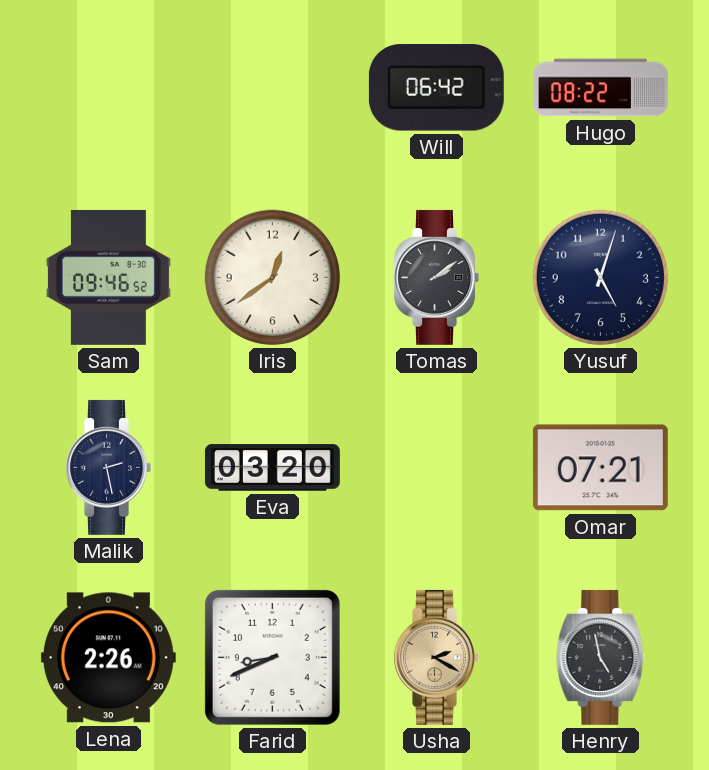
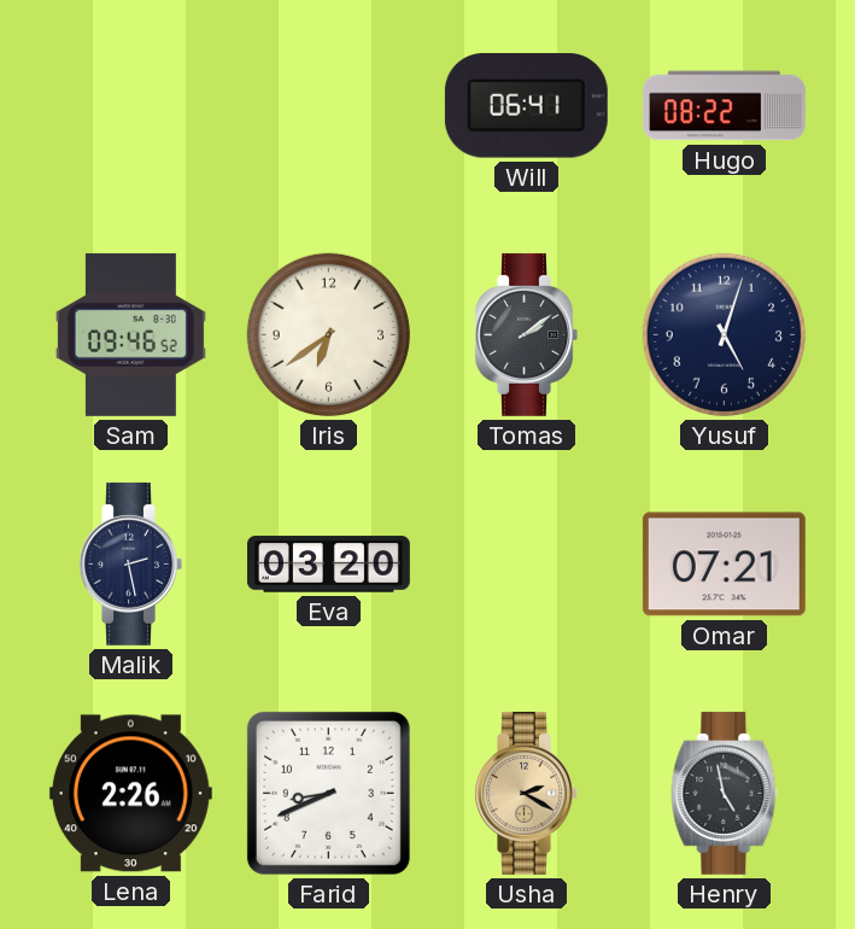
Will: 06:42 -> 06:41 (526, 106)
Iris: 12:39 -> 6:39 (328, 334)
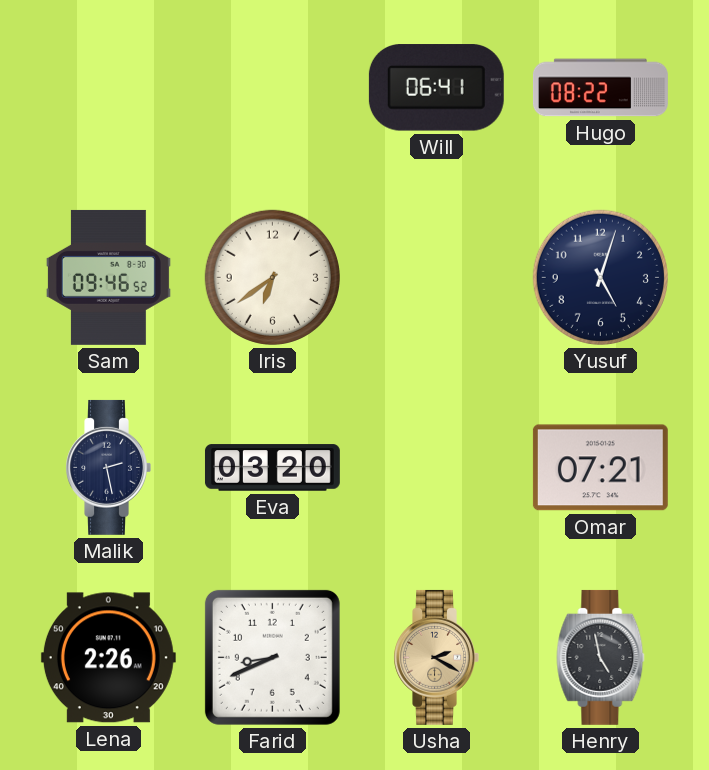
Tomas: 2:09 -> none (526, 334)
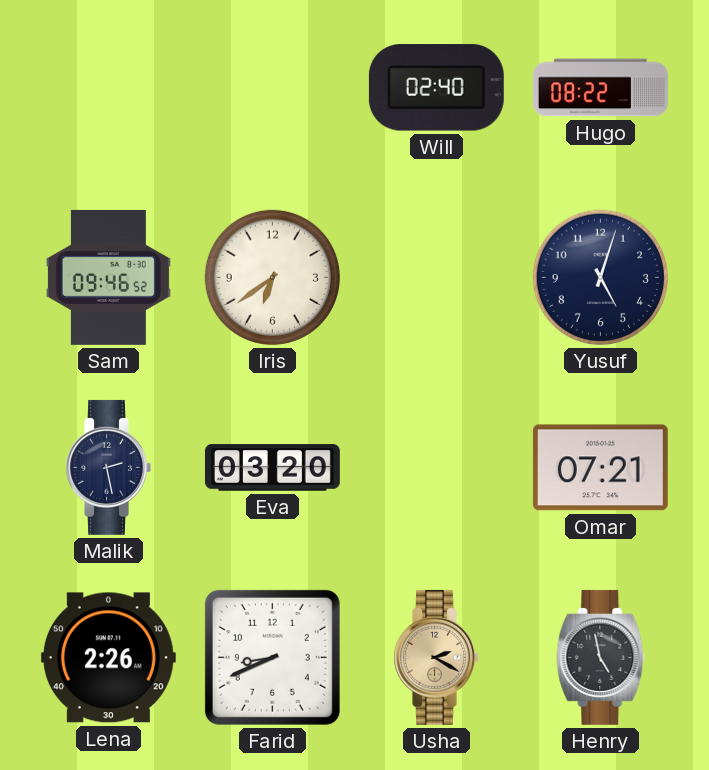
Will: 06:41 -> 02:40 (436, 88)
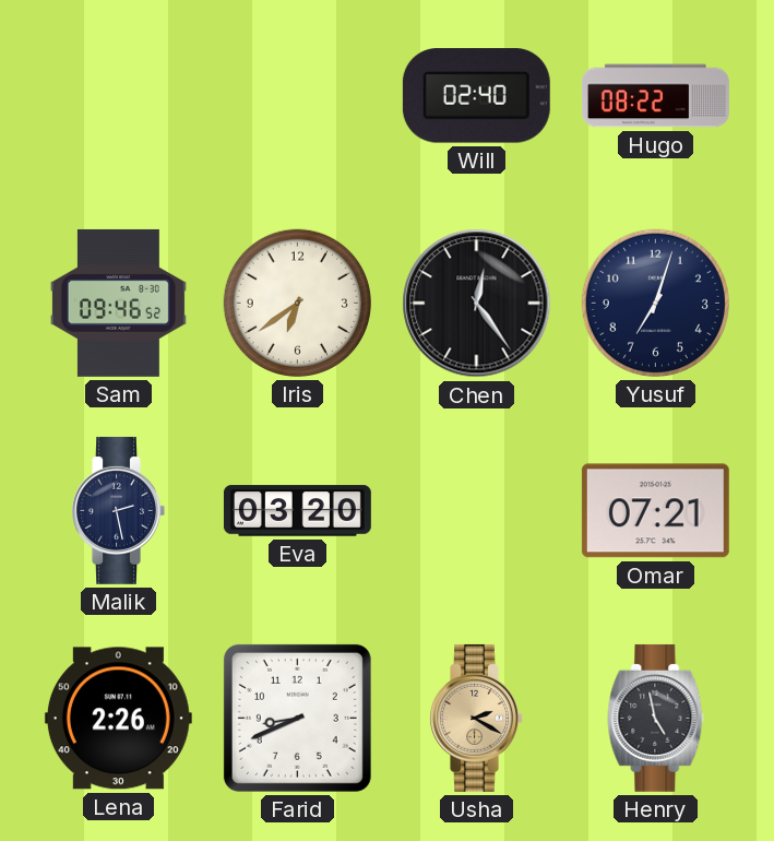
Chen: none -> 12:24 (477, 304)
Yusuf: 5:03 -> 7:03 (655, 303)
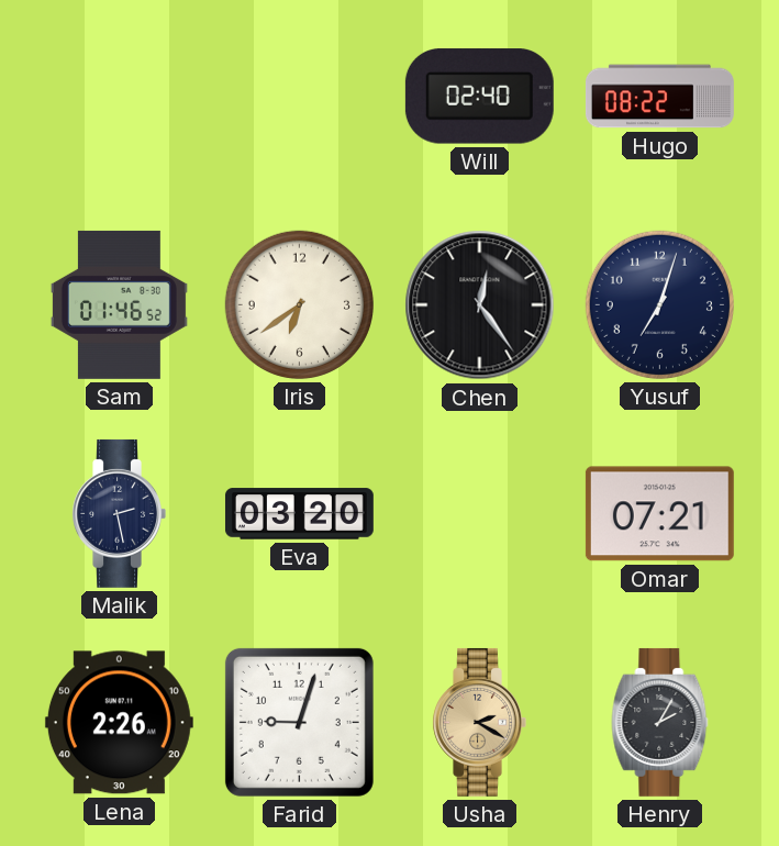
Sam: 09:46 -> 01:46 (119, 304)
Farid: 8:41 -> 9:03 (299, 722)
Henry: 4:58 -> 2:05 (660, 722)
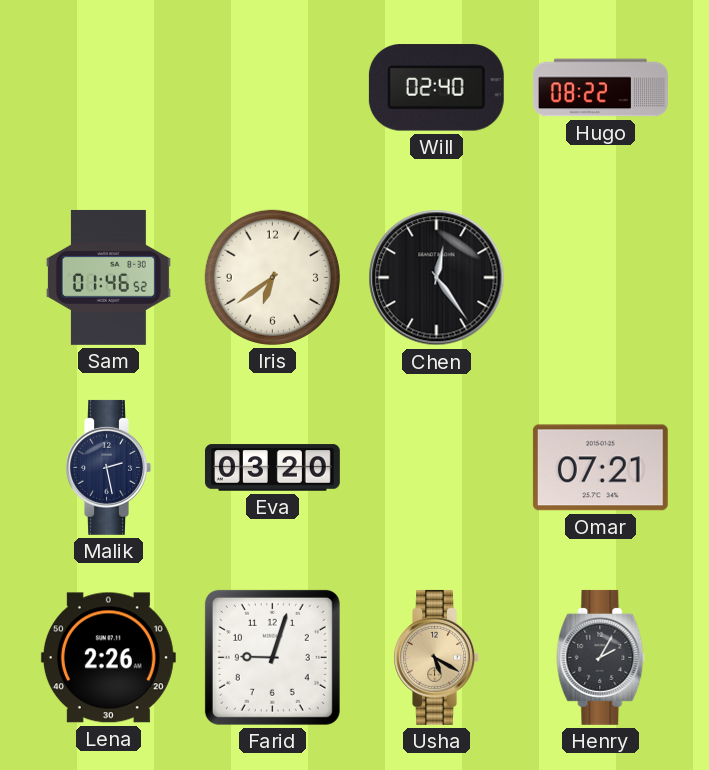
Yusuf: 7:03 -> none (659, 304)
Usha: 2:20 -> 5:20 (436, 657)
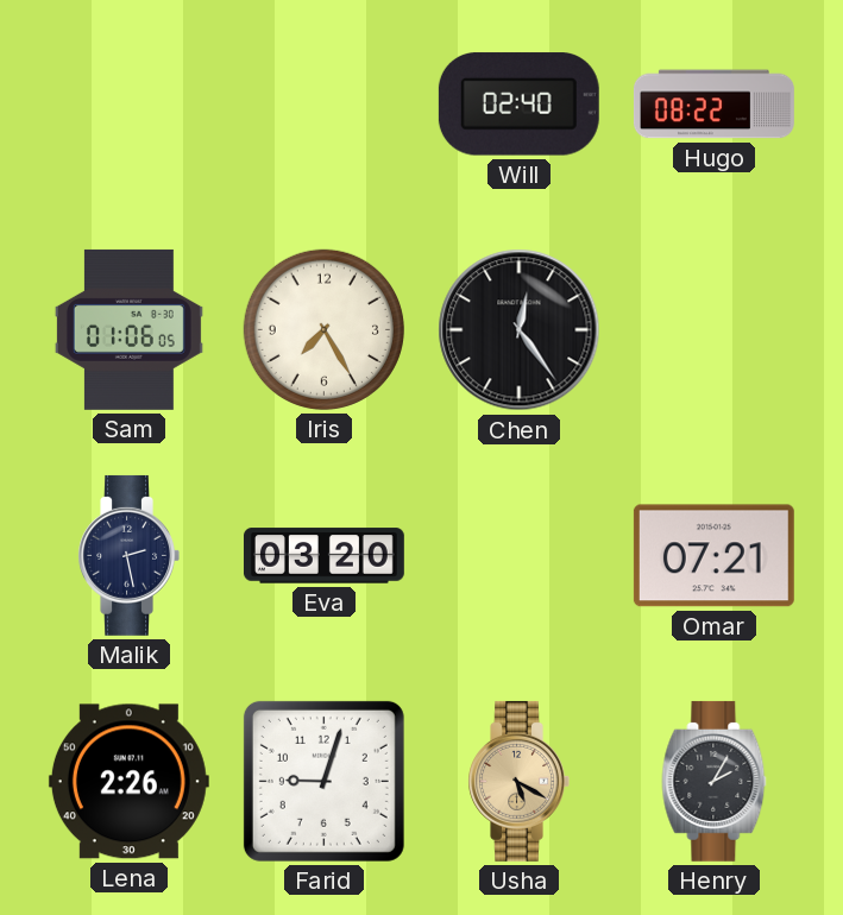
Sam: 01:46 -> 01:06 (128, 329)
Iris: 6:39 -> 7:25 (323, 329)
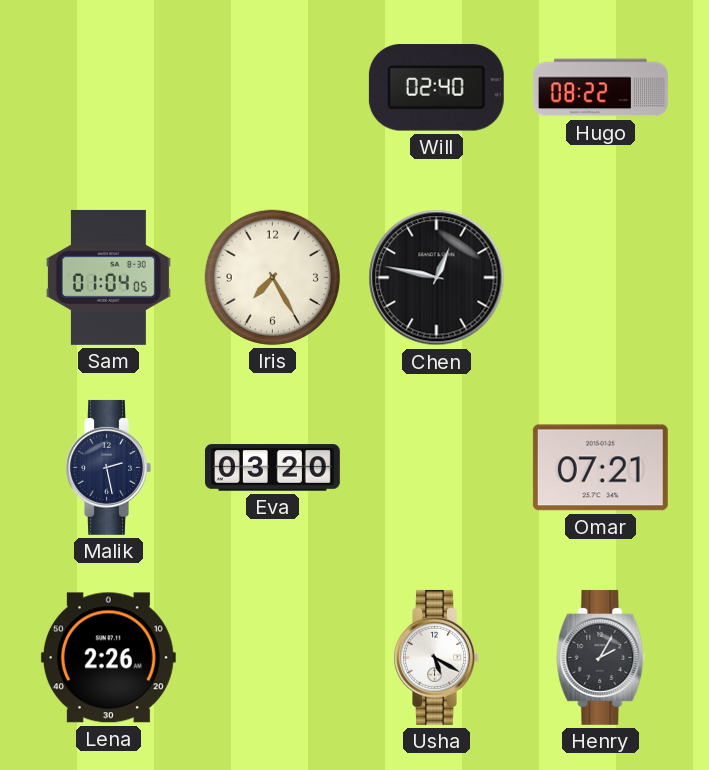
Sam: 01:06 -> 01:04 (108, 277)
Chen: 12:24 -> 12:47 (437, 278)
Farid: 9:03 -> none (323, 781)
Usha dial: champagne -> white (436, 657)
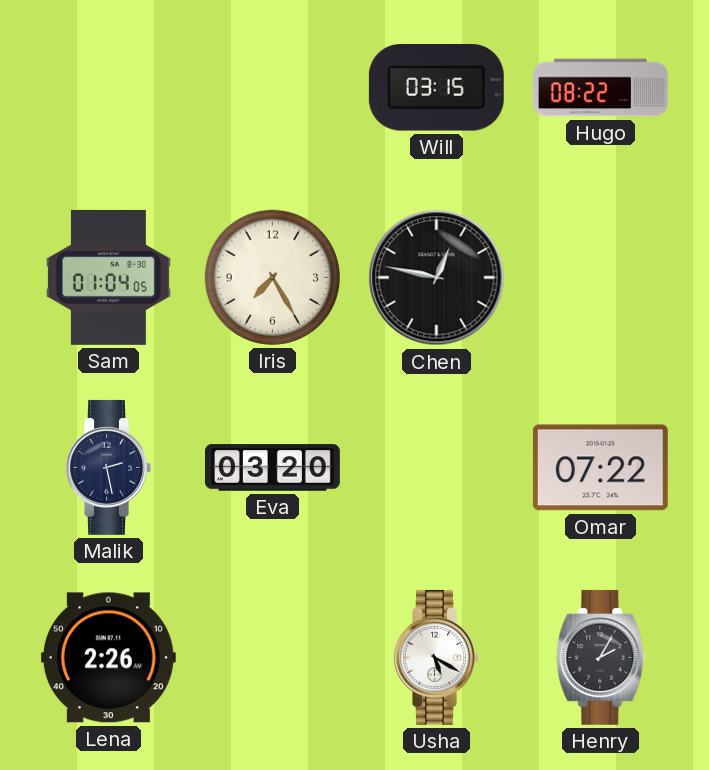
Will: 02:40 -> 03:15 (436, 88)
Omar: 07:21 -> 07:22 (600, 468)
